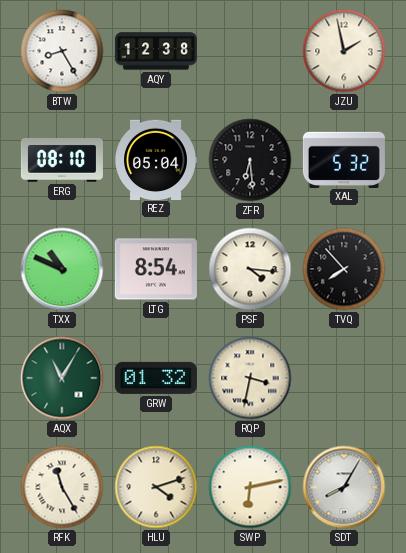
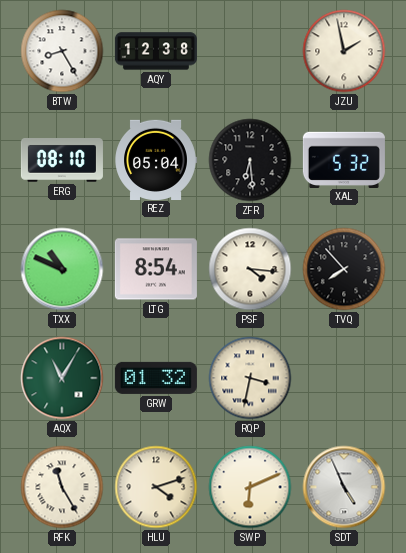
SWP: 6:13 -> 6:11 (250, 487)
SDT: 8:05 -> 4:56 (344, 487)
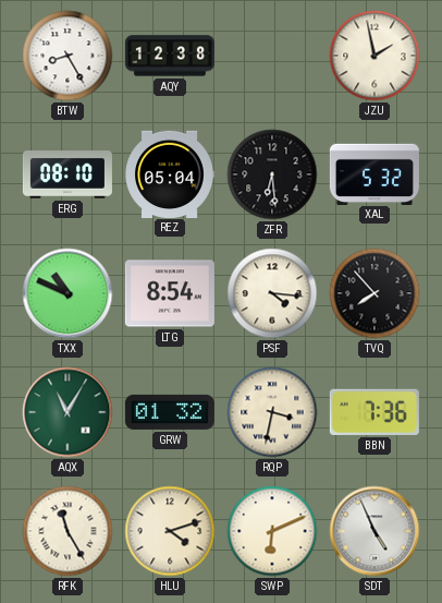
BBN: none -> 7:36 (375, 412)
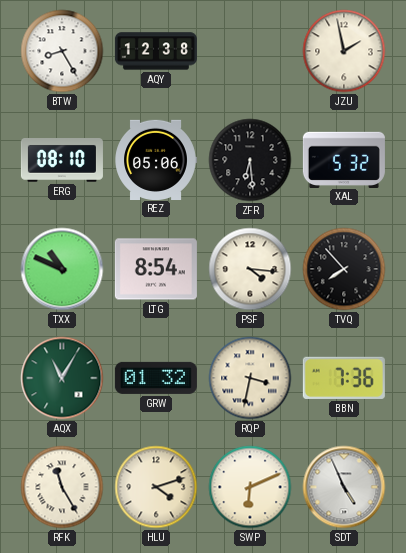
REZ: 05:04 -> 05:06 (156, 159)
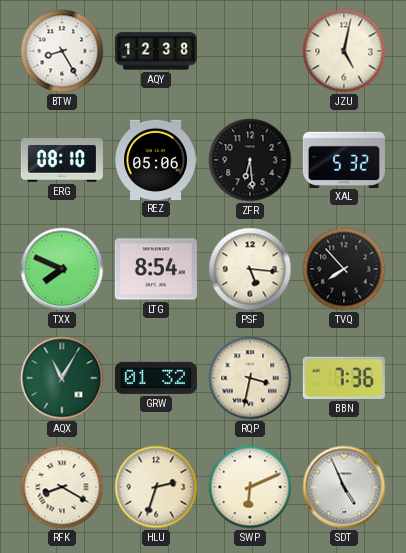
JZU: 1:58 -> 5:02 (344, 51)
TXX: 10:49 -> 7:49 (62, 269)
PSF: 4:16 -> 5:16 (250, 269)
RFK: 11:25 -> 8:20 (62, 487)
HLU: 4:12 -> 2:33 (156, 487)
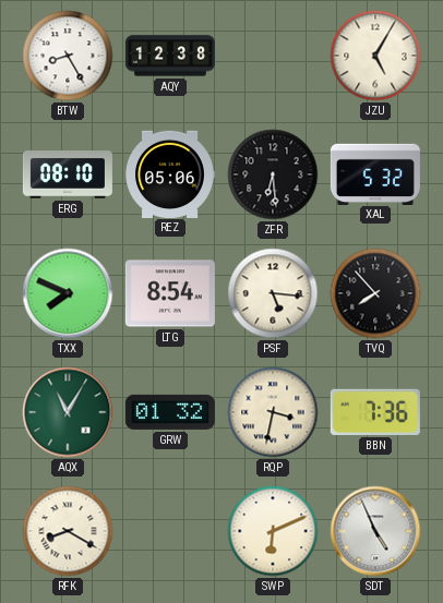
JZU: 5:02 -> 5:05 (375, 56)
HLU: 2:33 -> none (156, 487)
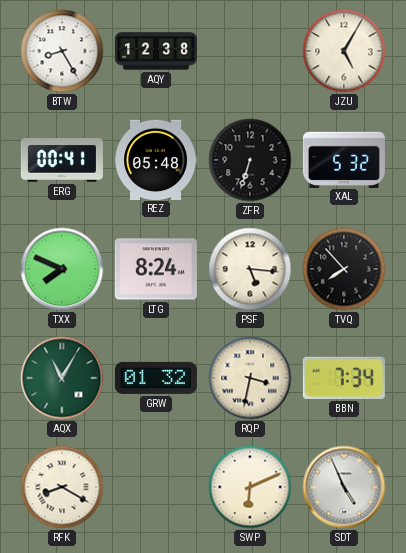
ERG: 08:10 -> 00:41 (62, 161)
REZ: 05:06 -> 05:48 (156, 159)
ZFR: 6:29 -> 6:33 (250, 160)
LTG: 8:54 -> 8:24 (156, 269)
BBN: 7:36 -> 7:34 (344, 378)
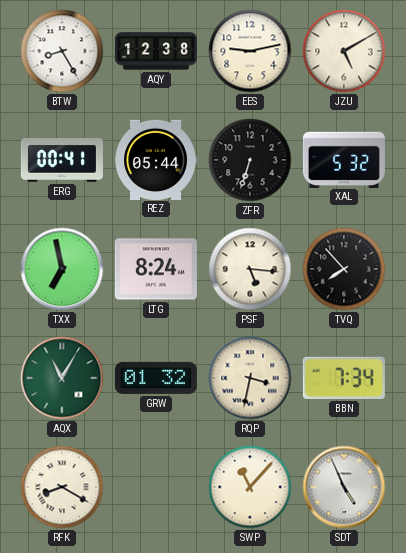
EES: none -> 9:13 (250, 51)
JZU: 5:05 -> 5:10 (344, 51)
REZ: 05:48 -> 05:44 (156, 159)
TXX: 7:49 -> 6:58 (62, 269)
SWP: 6:11 -> 11:07 (250, 487)
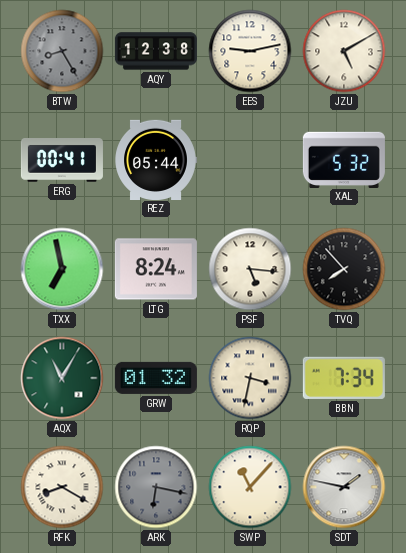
BTW dial: white -> grey (62, 51)
ZFR: 6:33 -> none (250, 160)
ARK: none -> 6:17 (156, 487)
SDT: 4:56 -> 1:47 (344, 487)
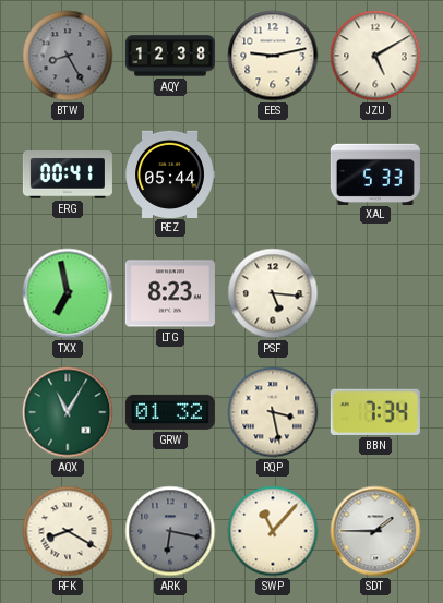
XAL: 5:32 -> 5:33 (375, 173)
LTG: 8:24 -> 8:23 (170, 293)
TVQ: 7:53 -> none (344, 269)
RQP: 3:32 -> 3:28 (273, 412)
SDT: 1:47 -> 1:45 (375, 531)
